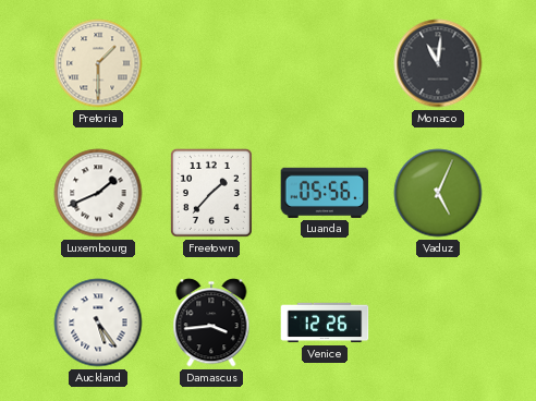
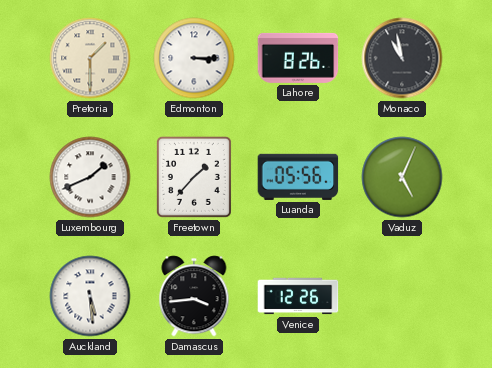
Edmonton: none -> 3:15 (194, 58)
Lahore: none -> 8:26 (298, 58)
Monaco: 11:01 -> 10:58 (402, 58)
Auckland: 5:24 -> 5:29 (90, 296)
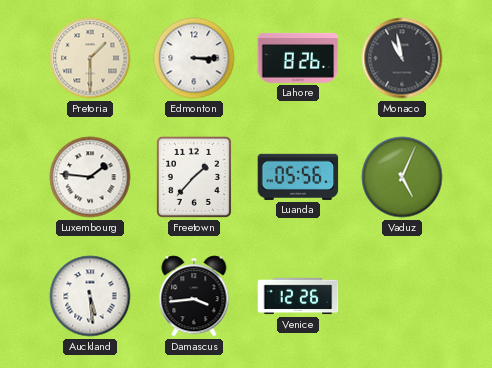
Luxembourg: 1:41 -> 1:46 (90, 177)
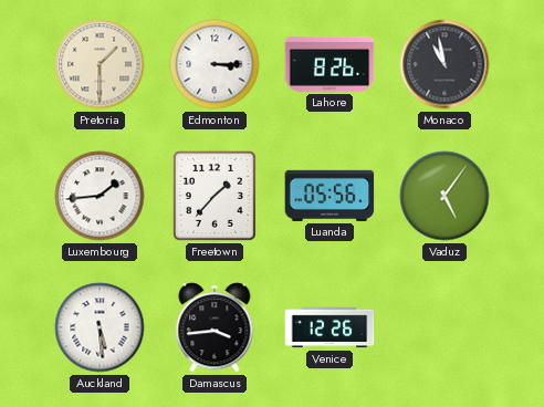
Luxembourg: 1:46 -> 1:44 (100, 196)
Vaduz: 5:04 -> 5:06 (444, 196)
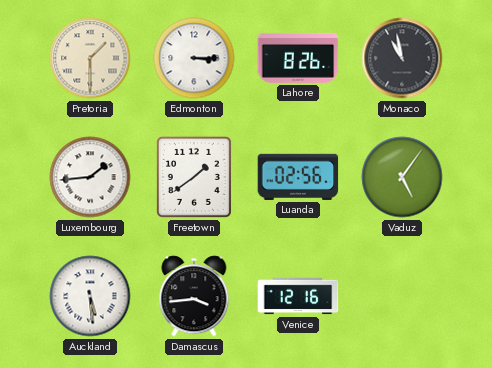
Freetown: 1:37 -> 1:39 (194, 177)
Luanda: 05:56 -> 02:56 (298, 177)
Venice: 12:26 -> 12:16 (298, 296)
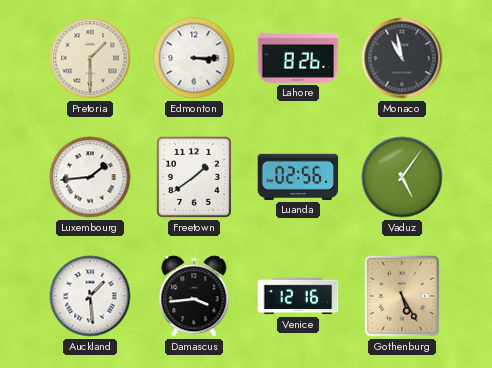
Auckland: 5:29 -> 1:29 (90, 296)
Gothenburg: none -> 5:25 (402, 296)
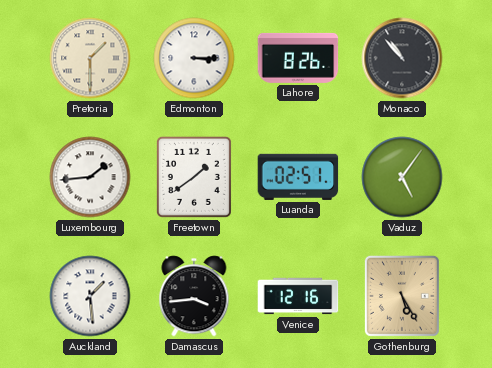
Monaco: 10:58 -> 10:53 (402, 58)
Luanda: 02:56 -> 02:51 (298, 177)
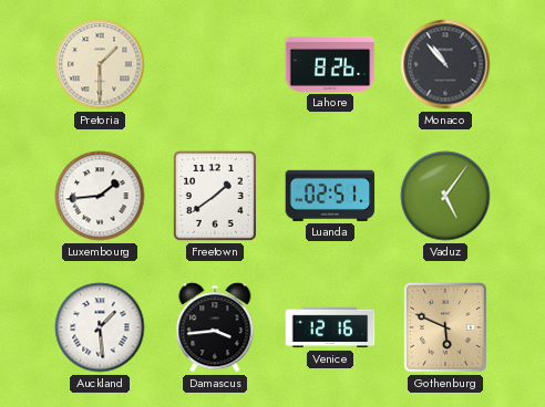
Edmonton: 3:15 -> none (194, 58)
Gothenburg: 5:25 -> 5:49 (445, 327)
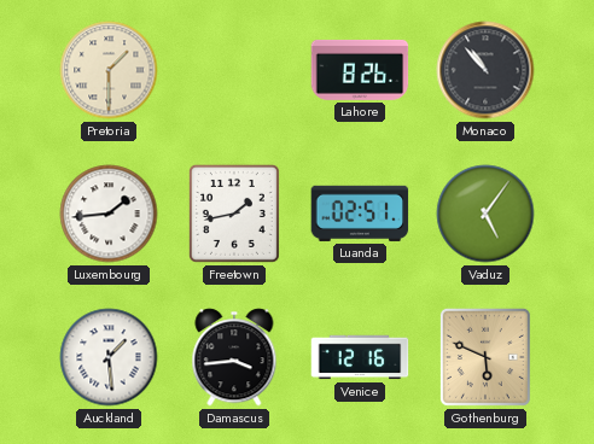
Freetown: 1:39 -> 1:43 (234, 214)
